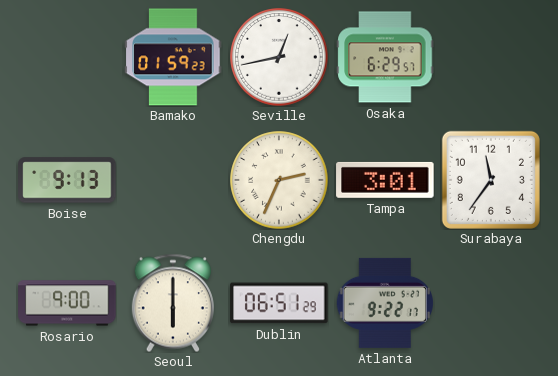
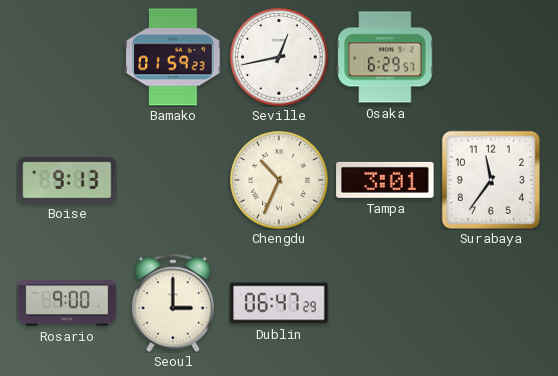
Chengdu: 2:34 -> 10:34 (279, 180)
Seoul: 6:00 -> 3:00 (173, 303)
Dublin: 06:51 -> 06:47 (279, 303)
Atlanta: 9:22 -> none (385, 303)
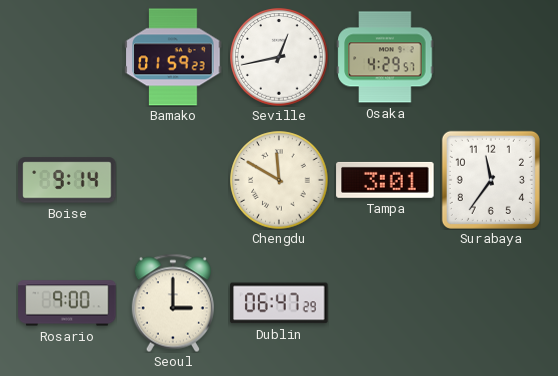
Osaka: 6:29 -> 4:29 (385, 57)
Boise: 9:13 -> 9:14 (67, 180)
Chengdu: 10:34 -> 11:50 (279, 180)
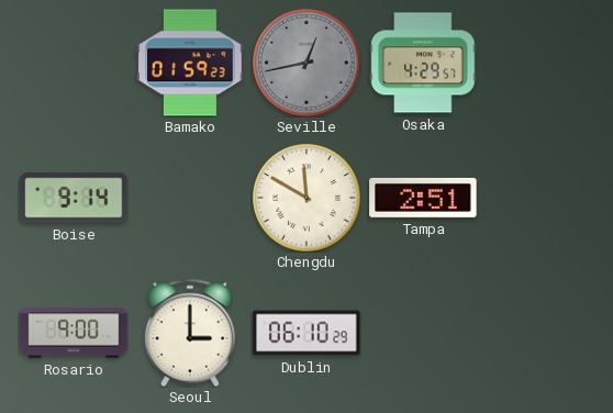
Seville dial: white -> grey (306, 63)
Tampa: 3:01 -> 2:51 (423, 198)
Surabaya: 11:36 -> none (491, 180)
Dublin: 06:47 -> 06:10 (306, 333)
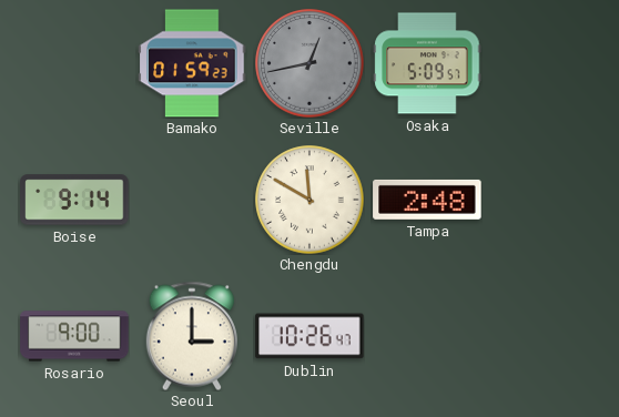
Osaka: 4:29 -> 5:09 (427, 63)
Tampa: 2:51 -> 2:48 (427, 200)
Dublin: 06:10 -> 10:26 (309, 336)
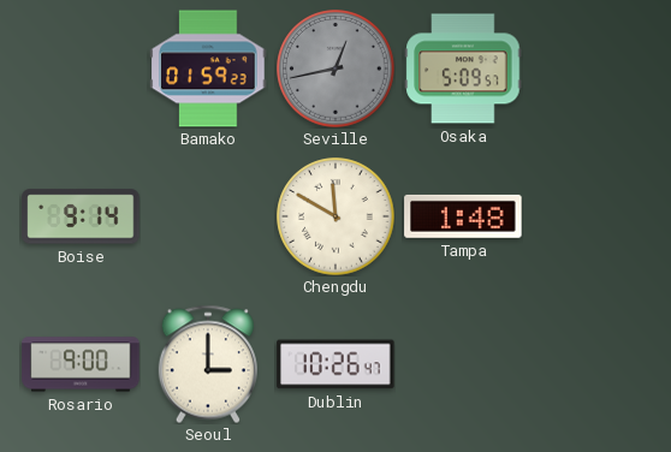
Tampa: 2:48 -> 1:48 (463, 216)
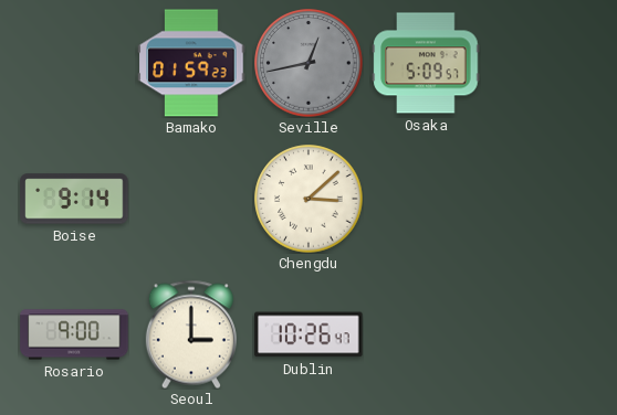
Chengdu: 11:50 -> 3:08 (308, 199)
Tampa: 1:48 -> none (463, 216)
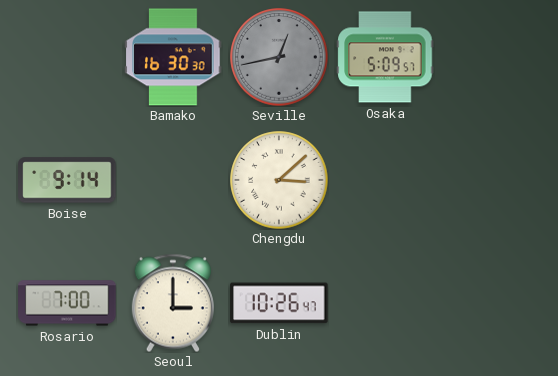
Bamako: 01:59 -> 16:30 (173, 57)
Rosario: 9:00 -> 7:00 (67, 303)
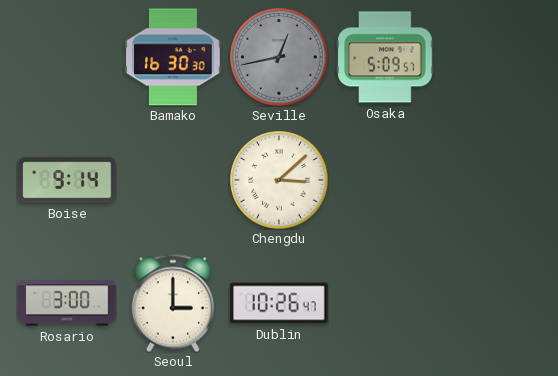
Rosario: 7:00 -> 3:00 (67, 303)
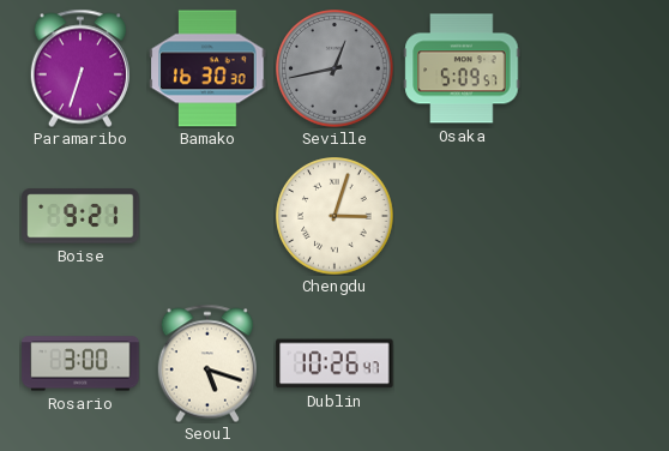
Paramaribo: none -> 6:33 (80, 68)
Boise: 9:14 -> 9:21 (80, 216)
Chengdu: 3:08 -> 3:03 (334, 216)
Seoul: 3:00 -> 5:18 (207, 363)
